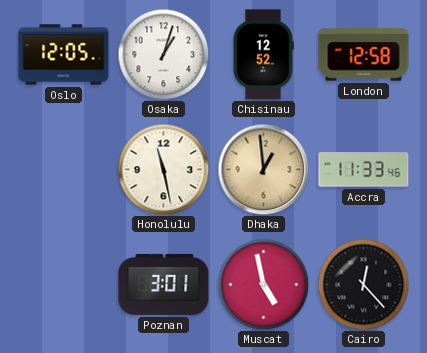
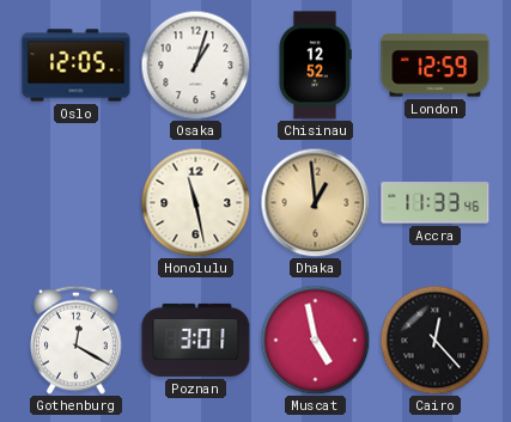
London: 12:58 -> 12:59 (436, 66)
Gothenburg: none -> 12:20 (77, 340)
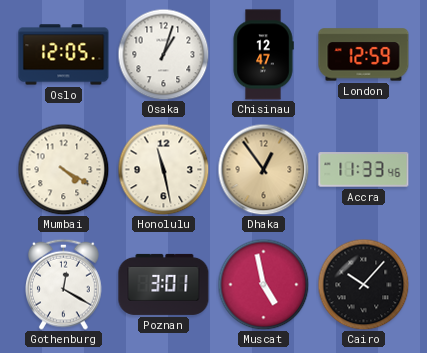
Chisinau: 12:52 -> 12:47 (263, 55)
Mumbai: none -> 4:20 (63, 169)
Dhaka: 12:59 -> 12:54 (263, 169)
Cairo: 12:23 -> 10:07 (363, 284)
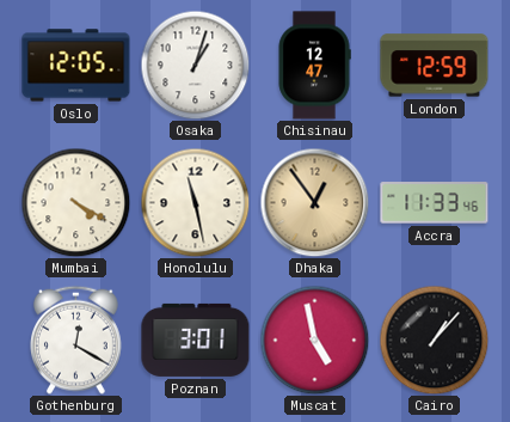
Cairo: 10:07 -> 1:07 (434, 340)
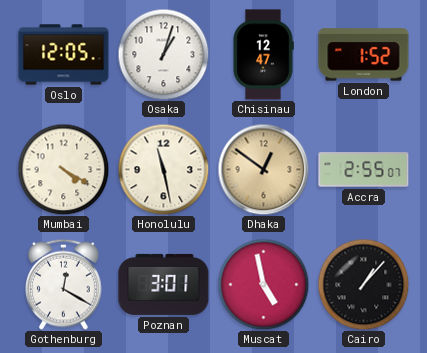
London: 12:59 -> 1:52 (364, 55)
Dhaka: 12:54 -> 12:51 (263, 169)
Accra: 11:33 -> 2:55 (364, 170)
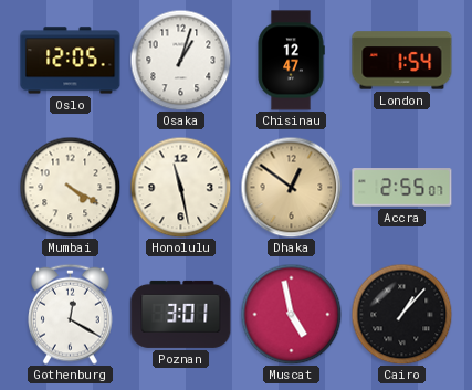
London: 1:52 -> 1:54 (402, 61)
